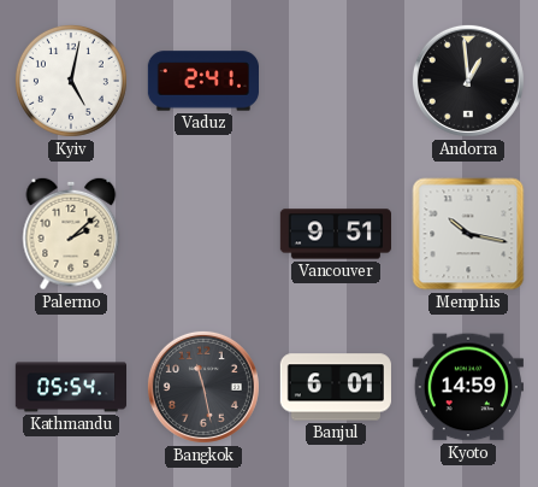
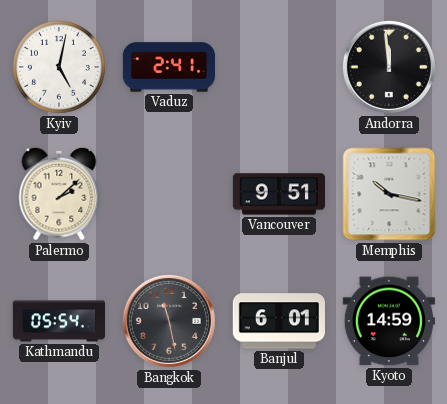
Andorra: 12:59 -> 11:59 (389, 67)
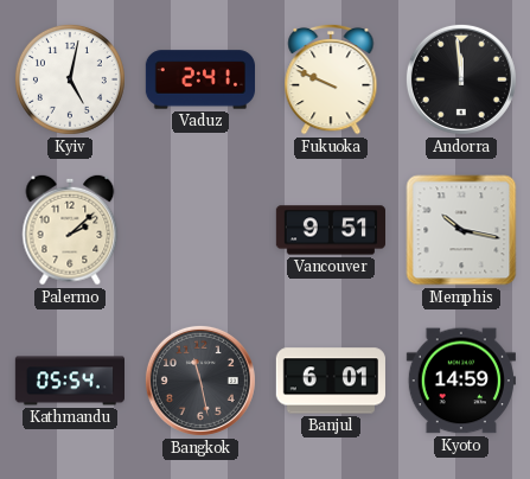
Fukuoka: none -> 9:49 (331, 79)
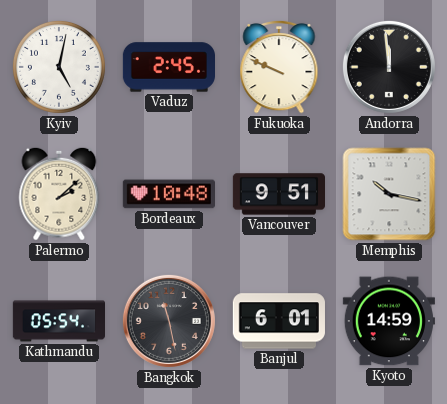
Vaduz: 2:41 -> 2:45 (168, 67)
Bordeaux: none -> 10:48 (168, 194)
